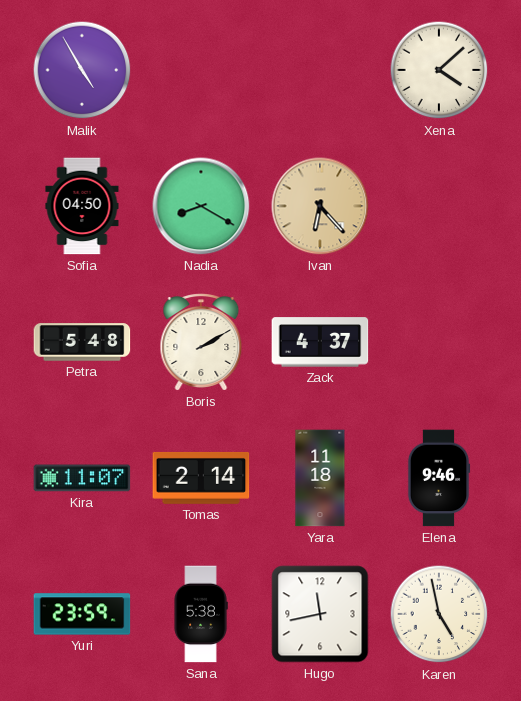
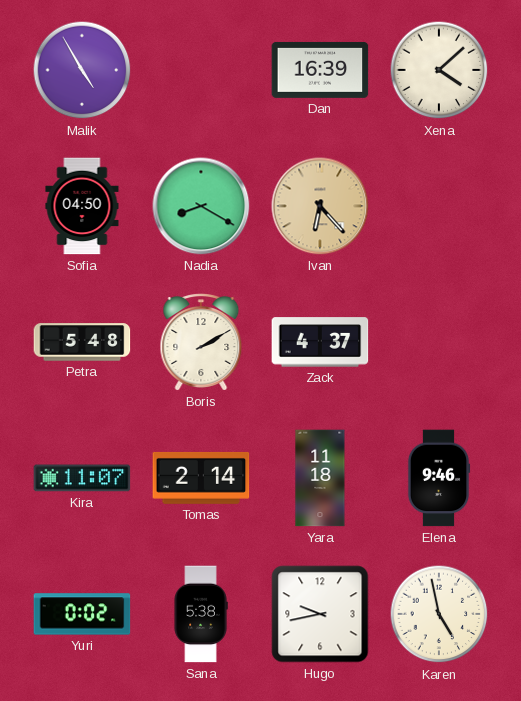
Dan: none -> 16:39 (320, 70)
Yuri: 23:59 -> 0:02 (82, 614)
Hugo: 11:43 -> 9:43 (320, 614)
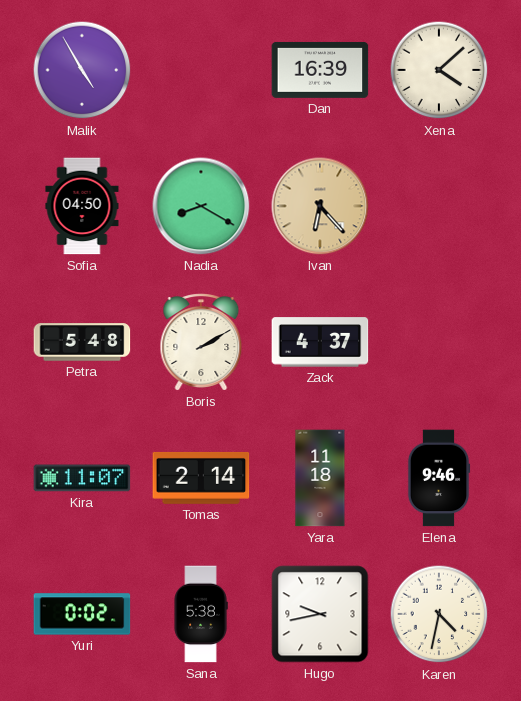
Karen: 4:58 -> 4:32 (439, 614)
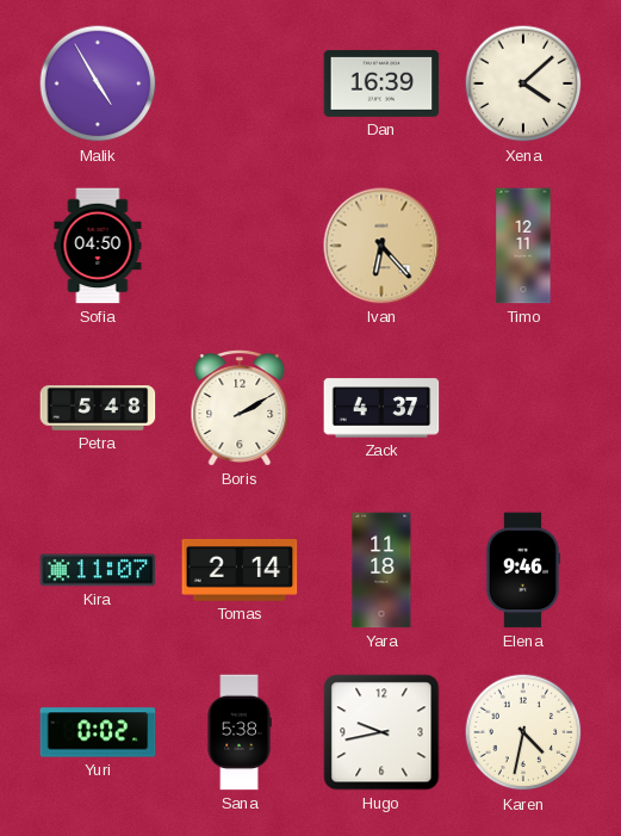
Nadia: 8:20 -> none (201, 206)
Timo: none -> 12:11 (523, 246)
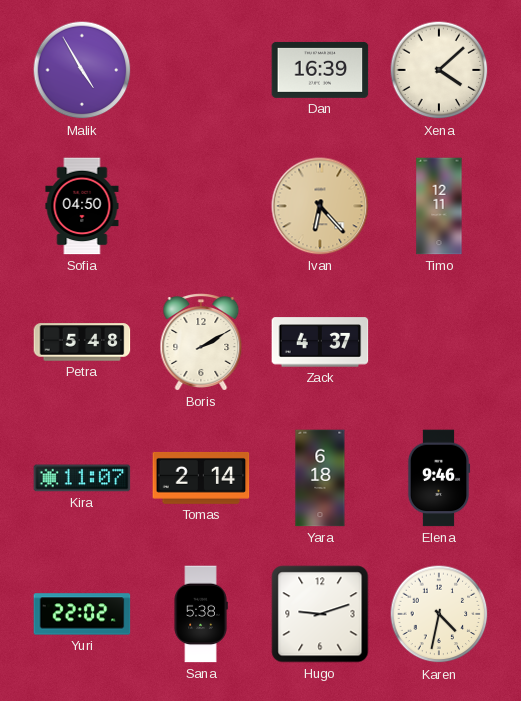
Yara: 11:18 -> 6:18 (320, 478)
Yuri: 0:02 -> 22:02 (82, 614)
Hugo: 9:43 -> 9:12 (320, 614)
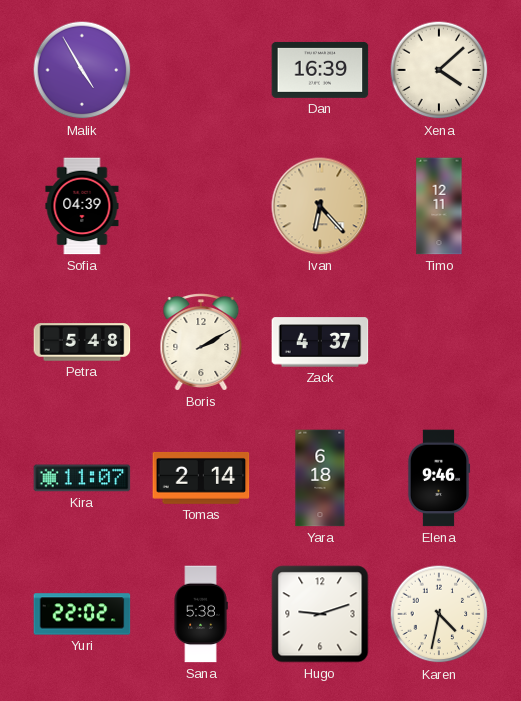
Sofia: 04:50 -> 04:39 (82, 206)
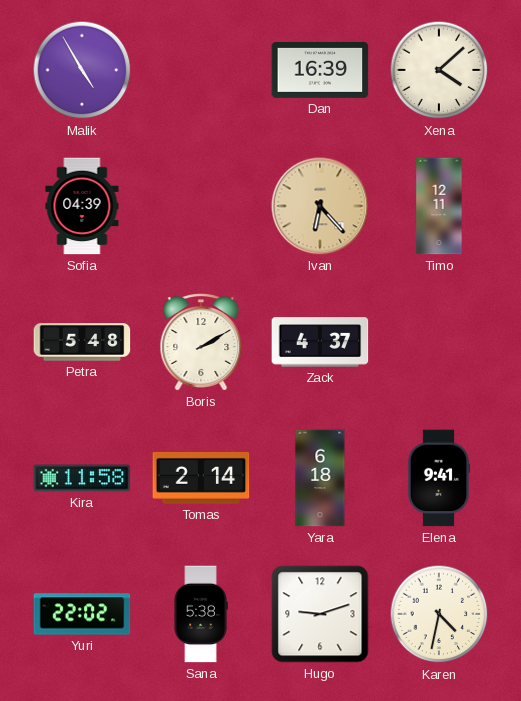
Kira: 11:07 -> 11:58 (82, 478)
Elena: 9:46 -> 9:41 (439, 478)
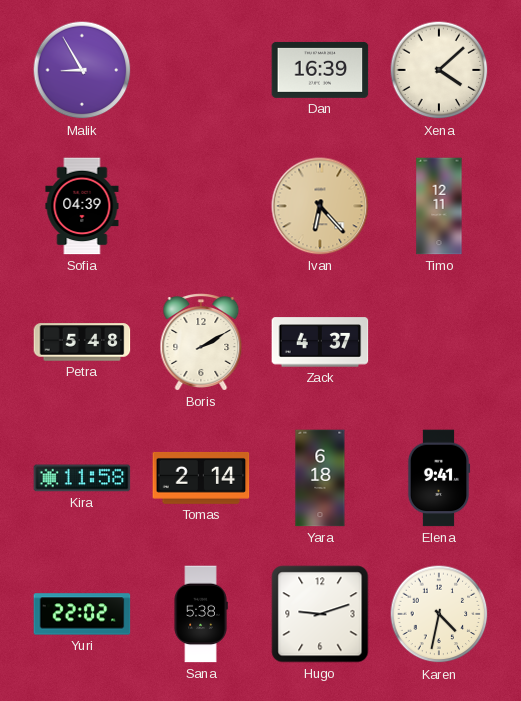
Malik: 4:55 -> 8:55 (82, 70)
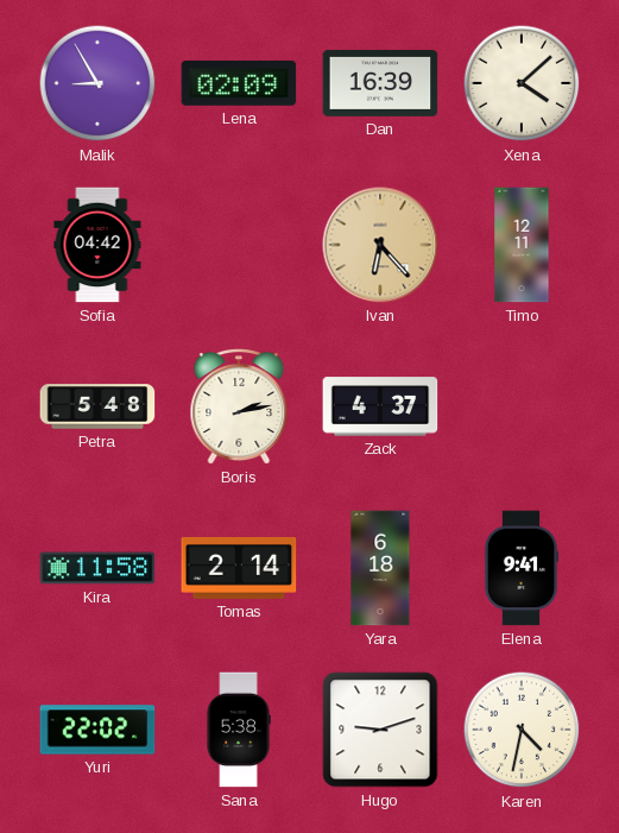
Lena: none -> 02:09 (239, 83)
Sofia: 04:39 -> 04:42 (97, 245)
Boris: 2:10 -> 2:13 (239, 406)
